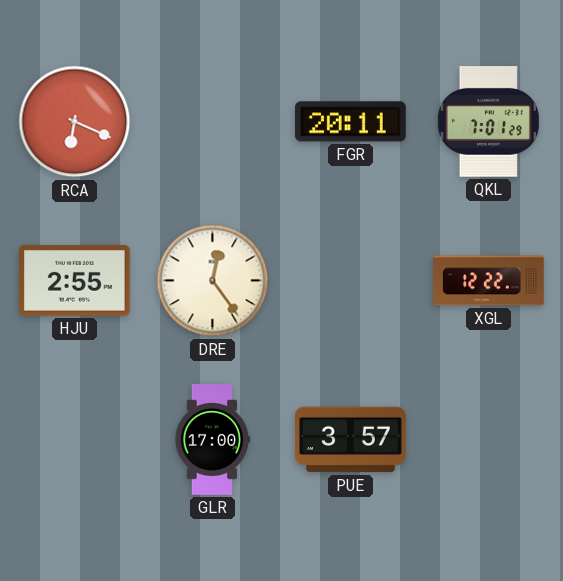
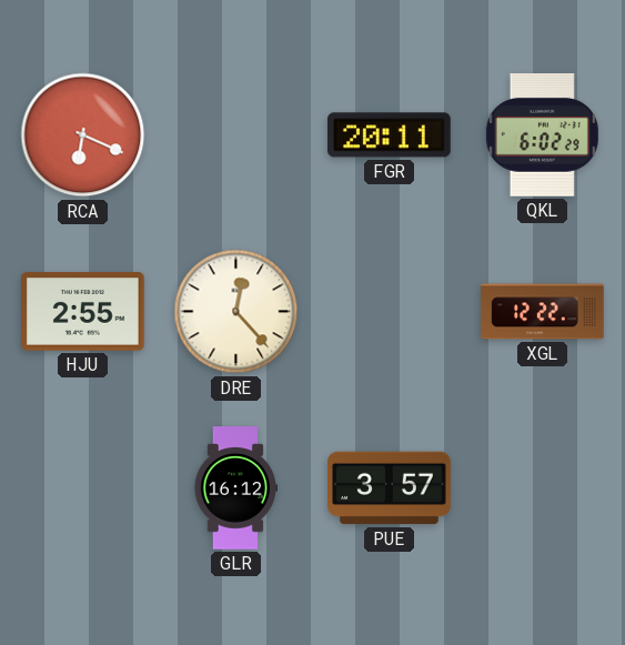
QKL: 7:01 -> 6:02 (542, 135)
DRE: 12:24 -> 12:23 (236, 312)
GLR: 17:00 -> 16:12 (234, 488)
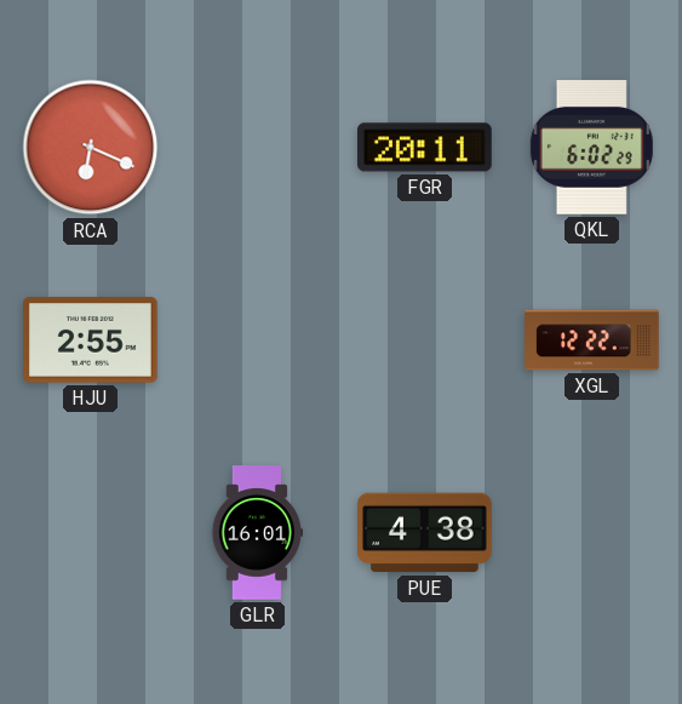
DRE: 12:23 -> none (236, 312)
GLR: 16:12 -> 16:01 (256, 533)
PUE: 3:57 -> 4:38 (425, 533)
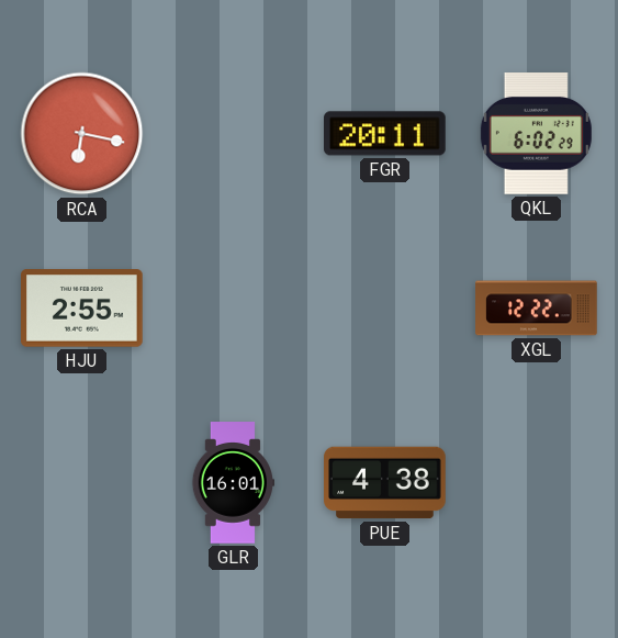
RCA: 6:19 -> 6:17 (82, 134)
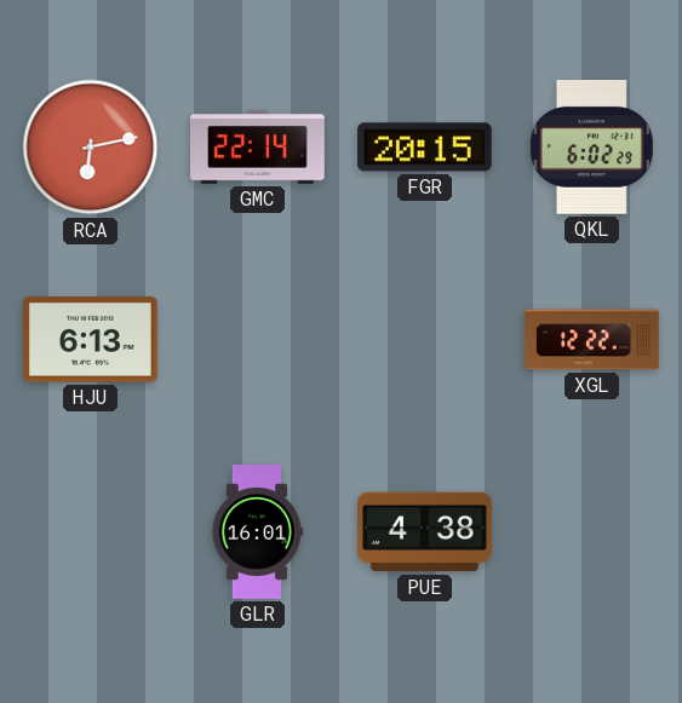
RCA: 6:17 -> 6:13 (91, 148)
GMC: none -> 22:14 (258, 148)
FGR: 20:11 -> 20:15 (425, 148)
HJU: 2:55 -> 6:13 (91, 340)
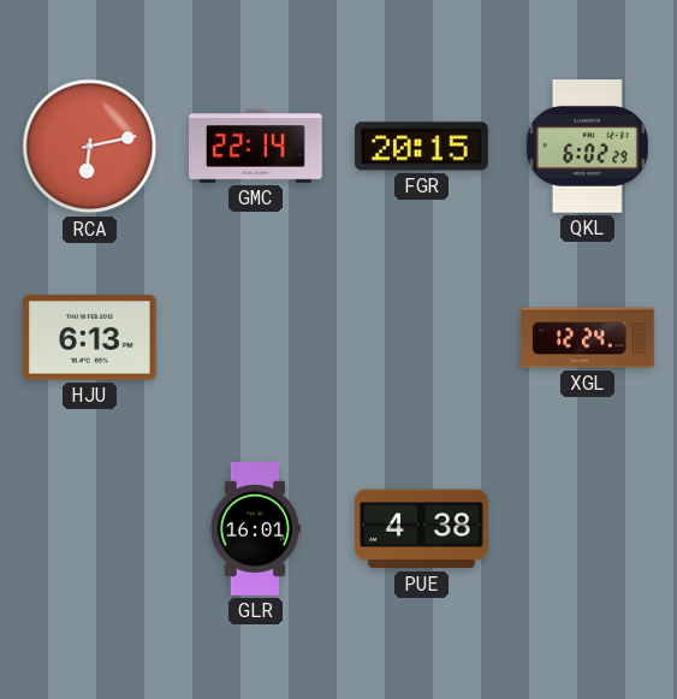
XGL: 12:22 -> 12:24 (588, 338)
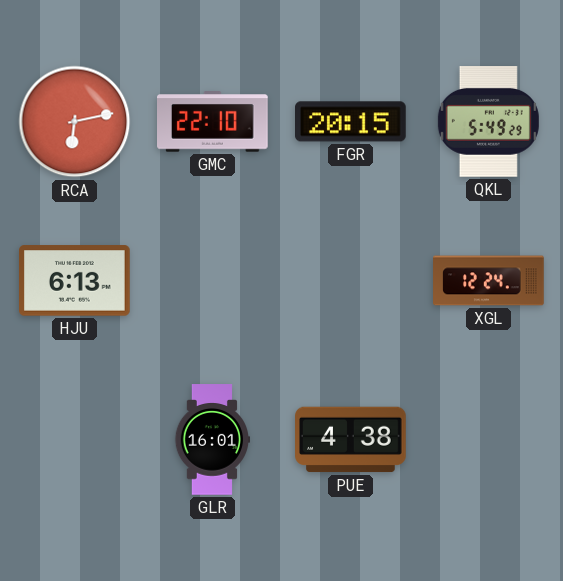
GMC: 22:14 -> 22:10 (213, 122)
QKL: 6:02 -> 5:49 (488, 122)
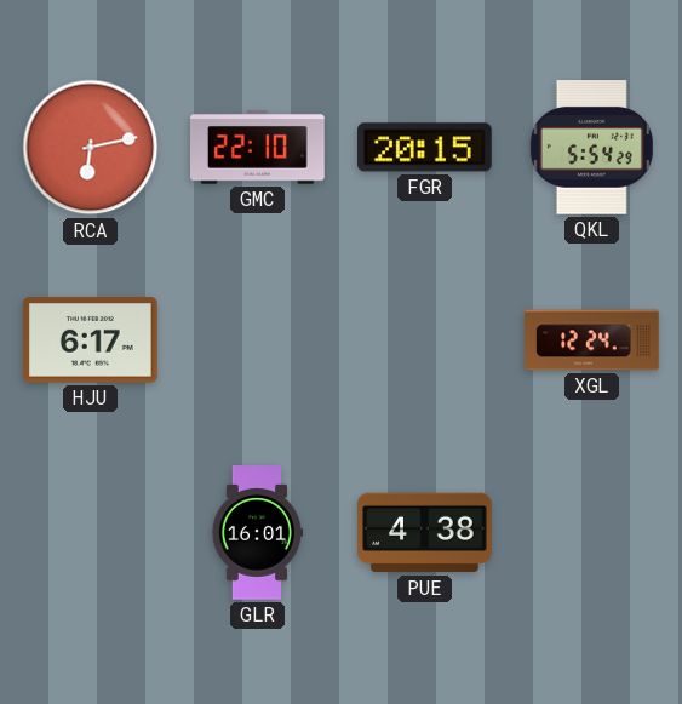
QKL: 5:49 -> 5:54 (591, 148)
HJU: 6:13 -> 6:17 (91, 340)
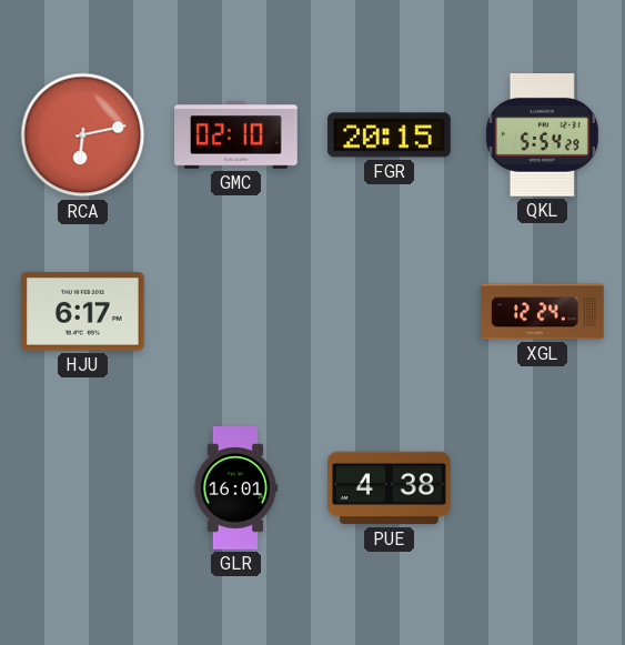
GMC: 22:10 -> 02:10 (236, 135)
